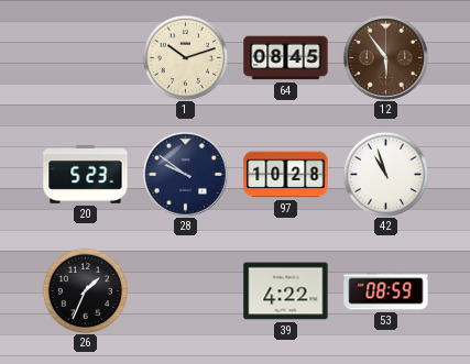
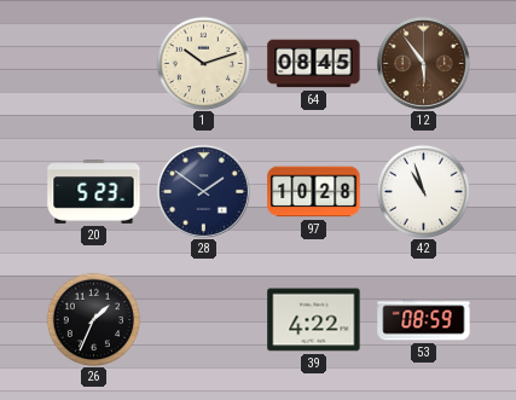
28: 9:51 -> 1:51 (203, 191)
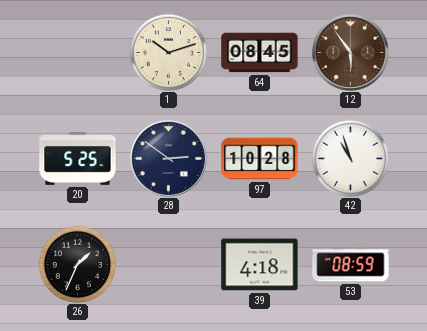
20: 5:23 -> 5:25 (78, 159)
28: 1:51 -> 2:51 (168, 158)
39: 4:22 -> 4:18 (260, 265)
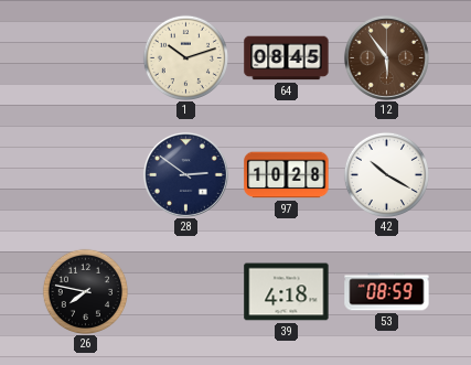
20: 5:25 -> none (78, 159)
42: 10:57 -> 10:20 (386, 174)
26: 1:34 -> 7:47 (85, 291)
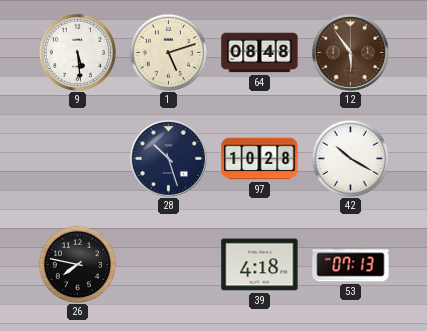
9: none -> 5:29 (77, 52)
1: 10:12 -> 5:12 (168, 52)
64: 08:45 -> 08:48 (260, 53)
28: 2:51 -> 10:27 (168, 158)
53: 08:59 -> 07:13 (351, 265)
